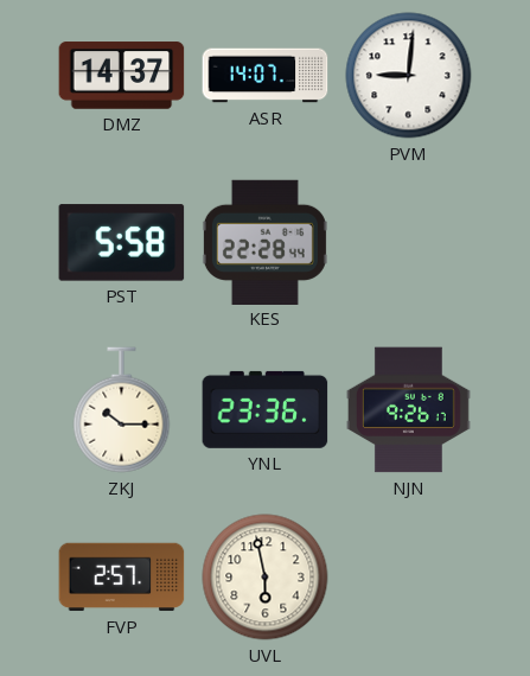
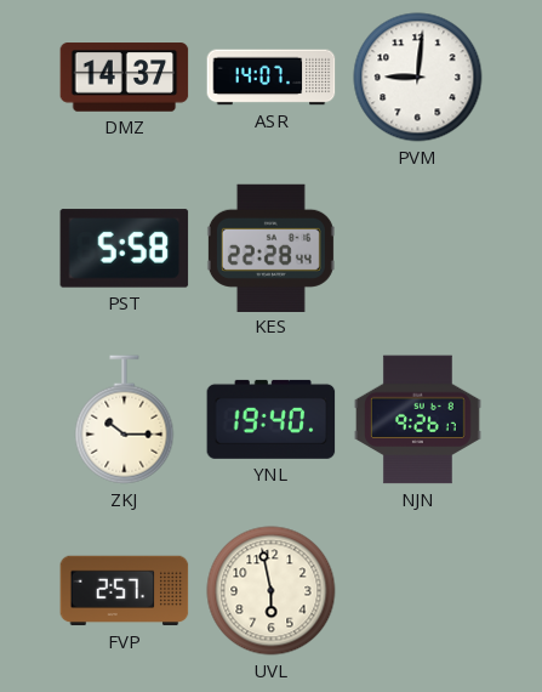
YNL: 23:36 -> 19:40 (272, 419)
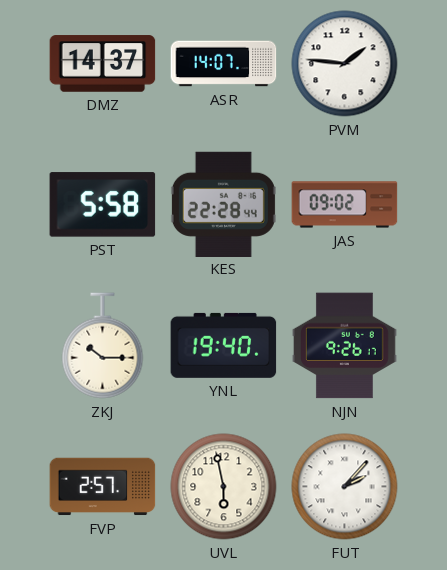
PVM: 9:01 -> 1:46 (345, 64)
JAS: none -> 09:02 (345, 205)
FUT: none -> 2:07 (345, 487)
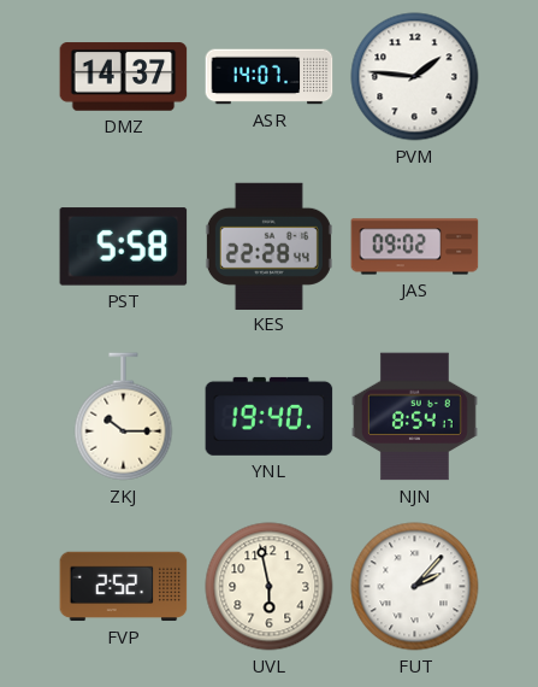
NJN: 9:26 -> 8:54 (414, 417)
FVP: 2:57 -> 2:52 (124, 587)
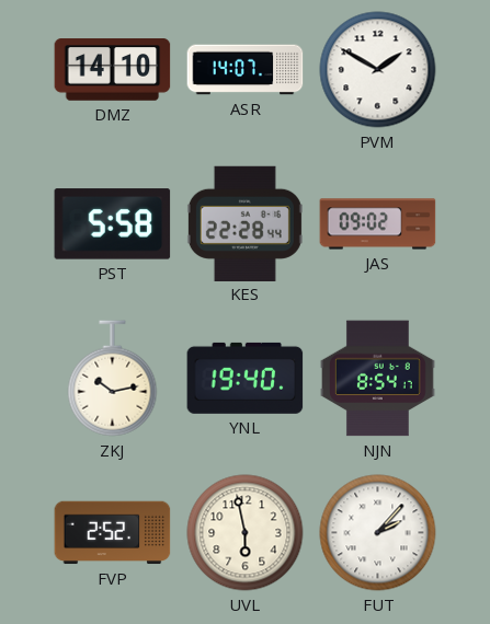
DMZ: 14:37 -> 14:10 (113, 70)
PVM: 1:46 -> 1:50 (378, 70)
ZKJ: 10:15 -> 10:13 (113, 379)
